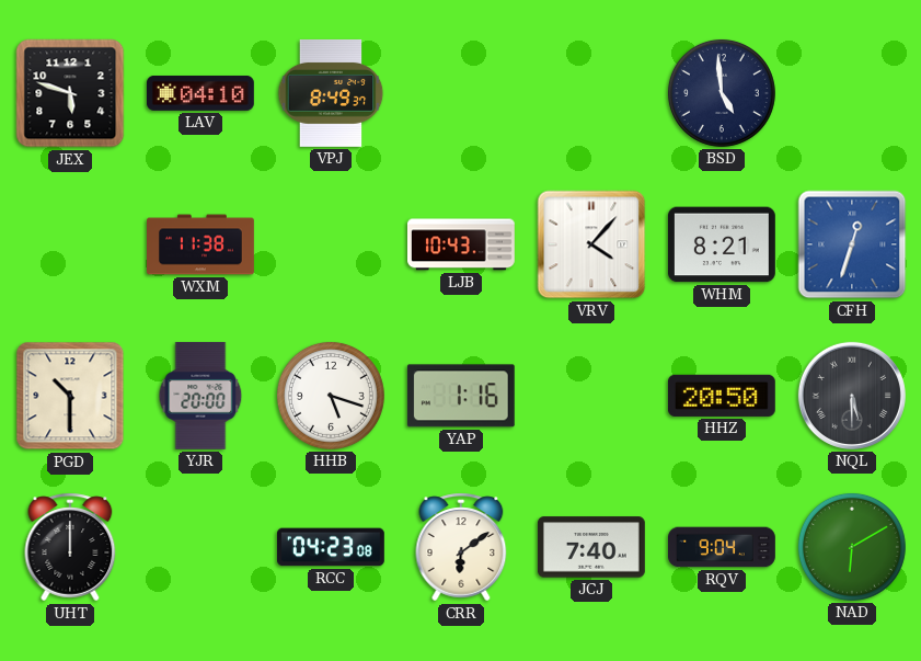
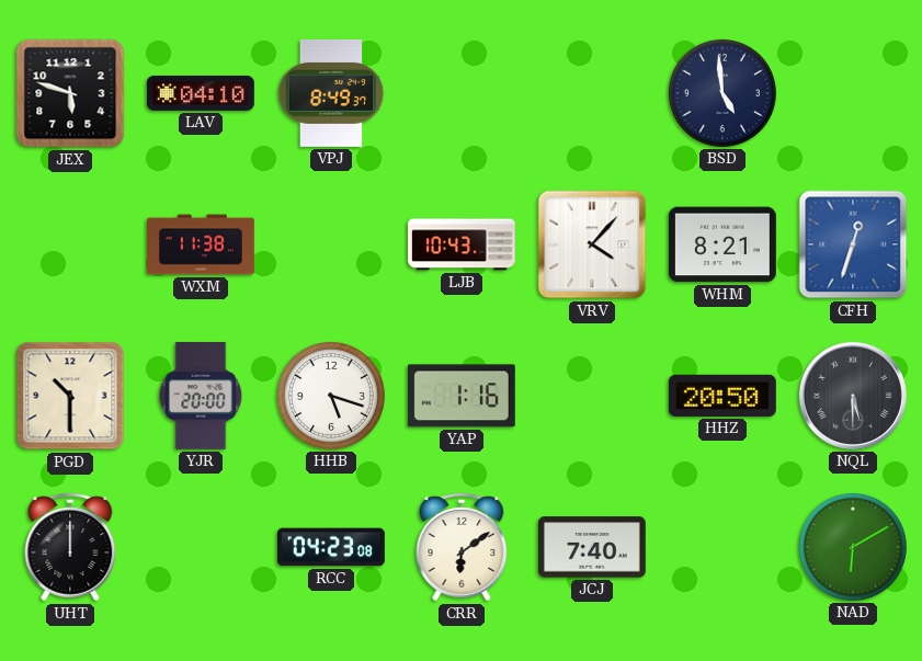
RQV: 9:04 -> none (722, 547)
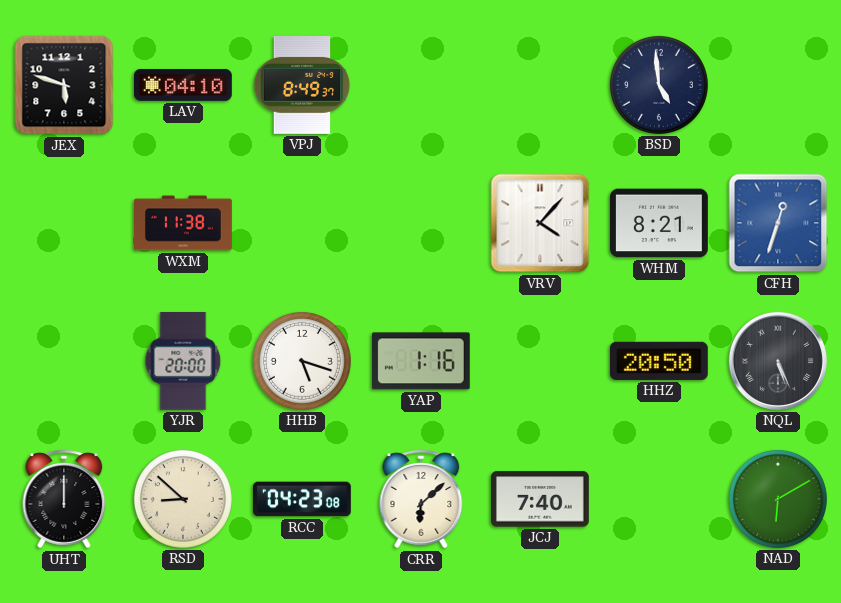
LJB: 10:43 -> none (463, 244)
PGD: 10:30 -> none (70, 396)
NQL: 5:30 -> 5:26 (778, 361)
RSD: none -> 8:52 (183, 499)
CRR: 6:09 -> 6:08 (421, 499)
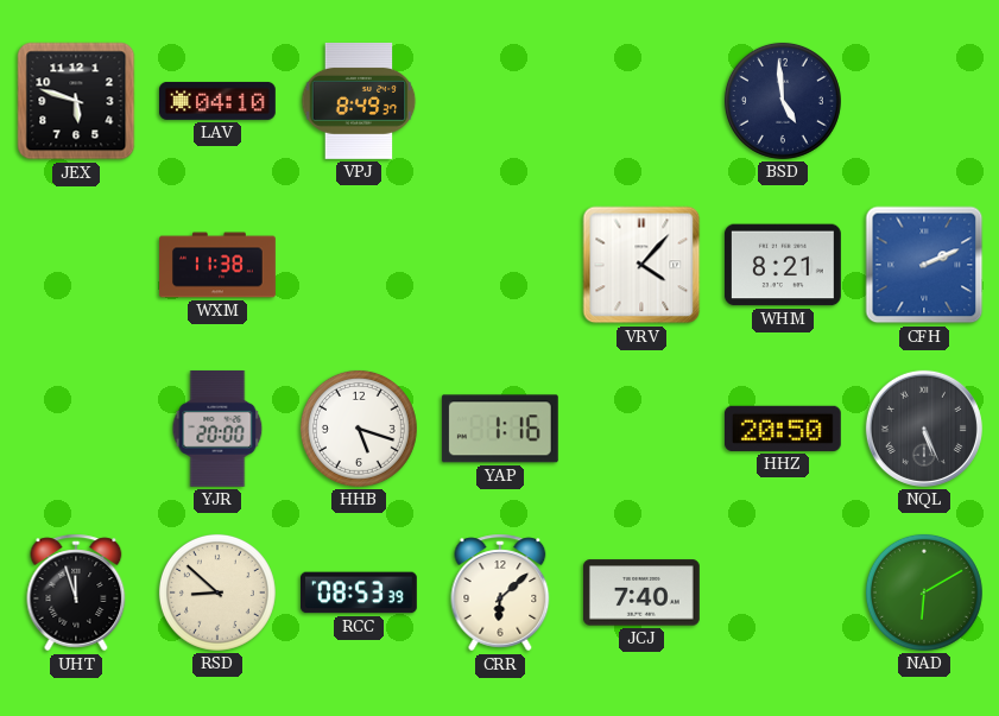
CFH: 12:33 -> 2:11 (924, 265)
UHT: 12:00 -> 11:57 (76, 593)
RCC: 04:23 -> 08:53 (360, 593)
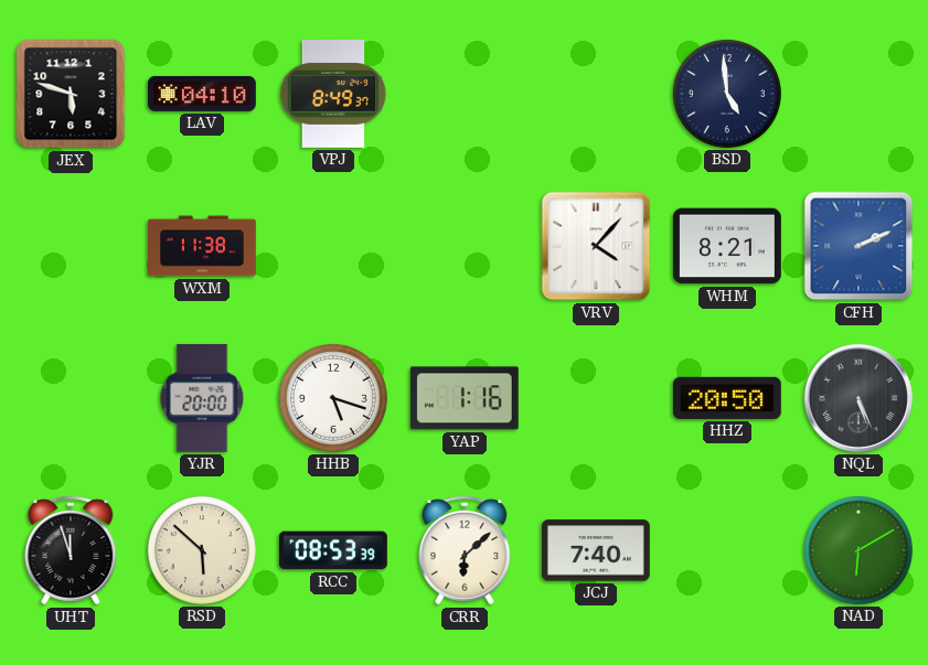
RSD: 8:52 -> 5:52 (202, 550)
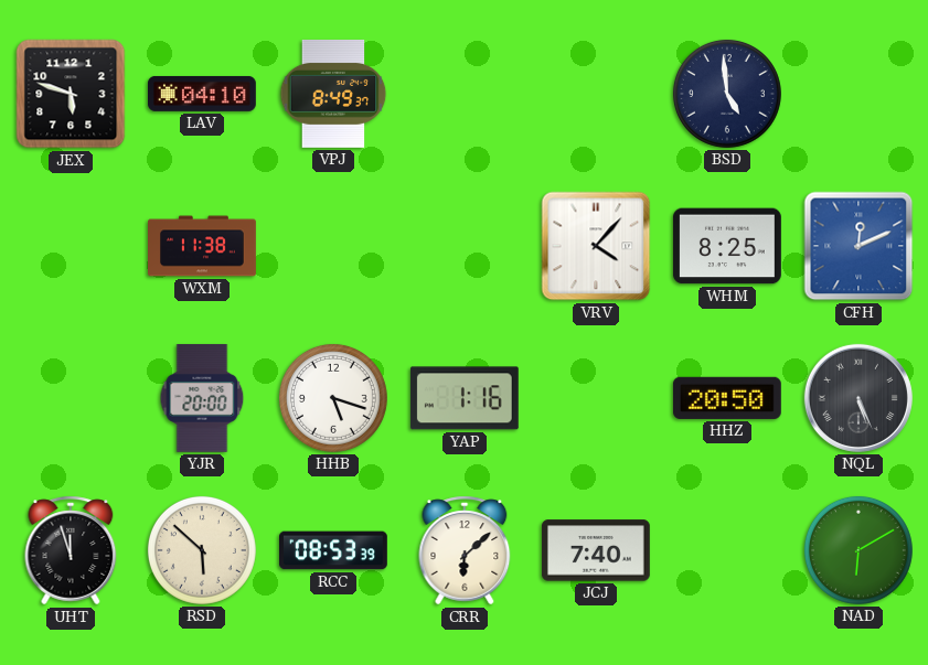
WHM: 8:21 -> 8:25 (727, 246)
CFH: 2:11 -> 12:11 (858, 246)
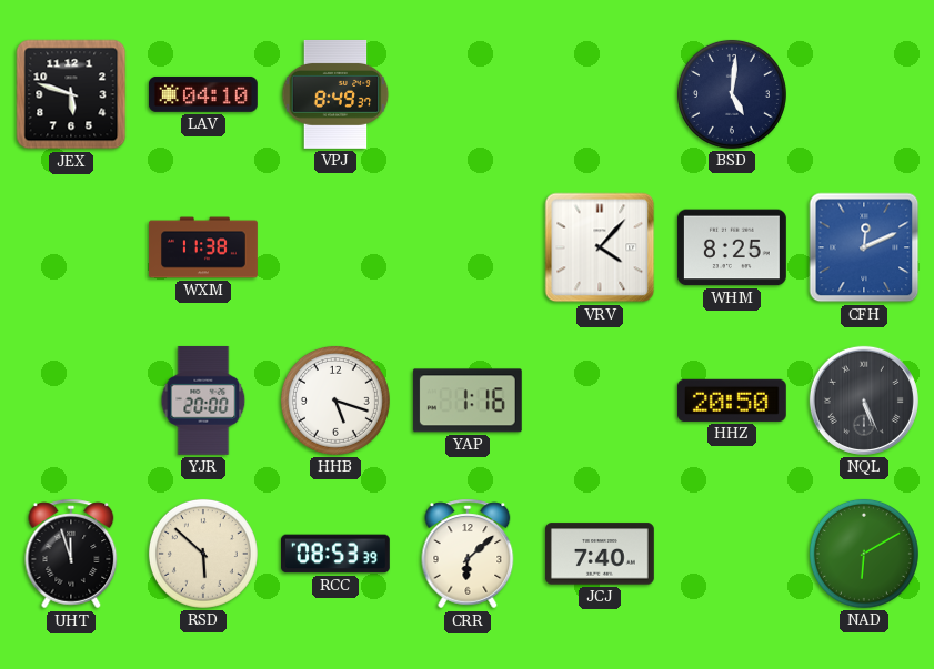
BSD: 4:59 -> 5:01 (732, 94)
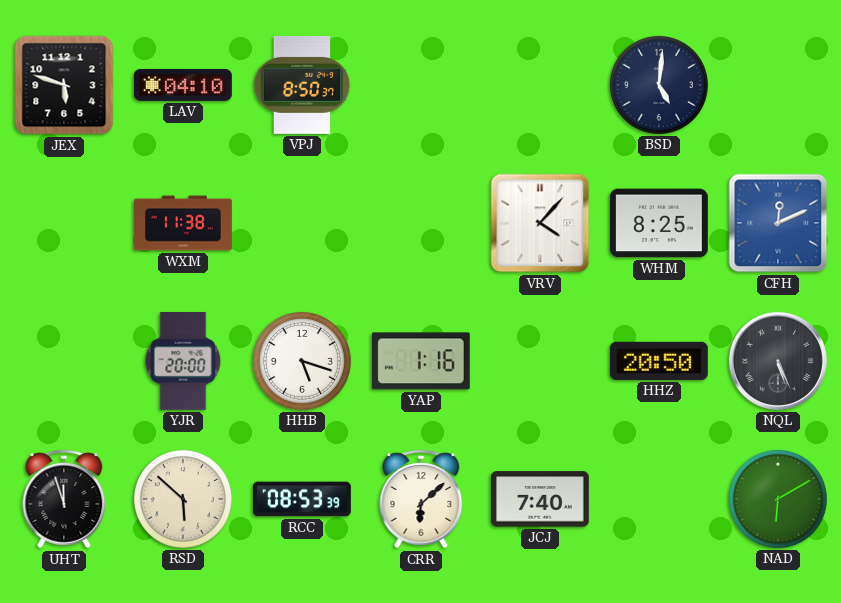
VPJ: 8:49 -> 8:50 (302, 85)
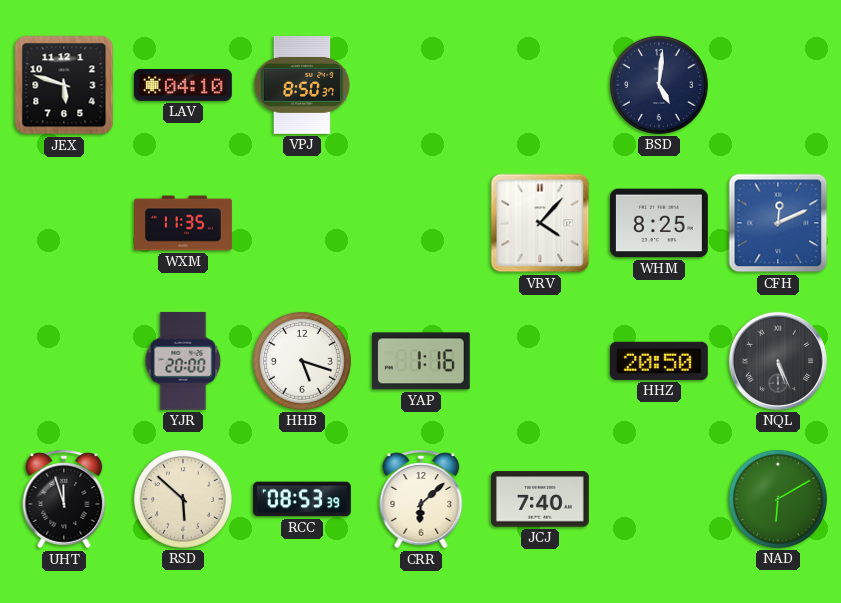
WXM: 11:38 -> 11:35 (184, 223)
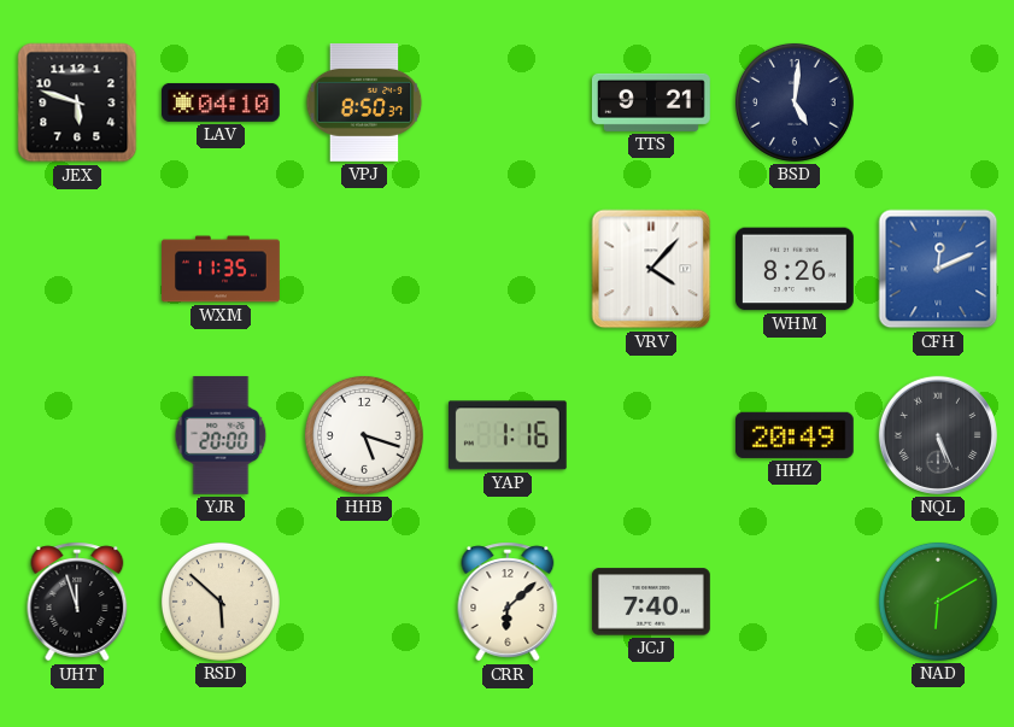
TTS: none -> 9:21 (651, 102)
WHM: 8:25 -> 8:26 (795, 269)
HHZ: 20:50 -> 20:49 (795, 435)
RCC: 08:53 -> none (303, 499)
